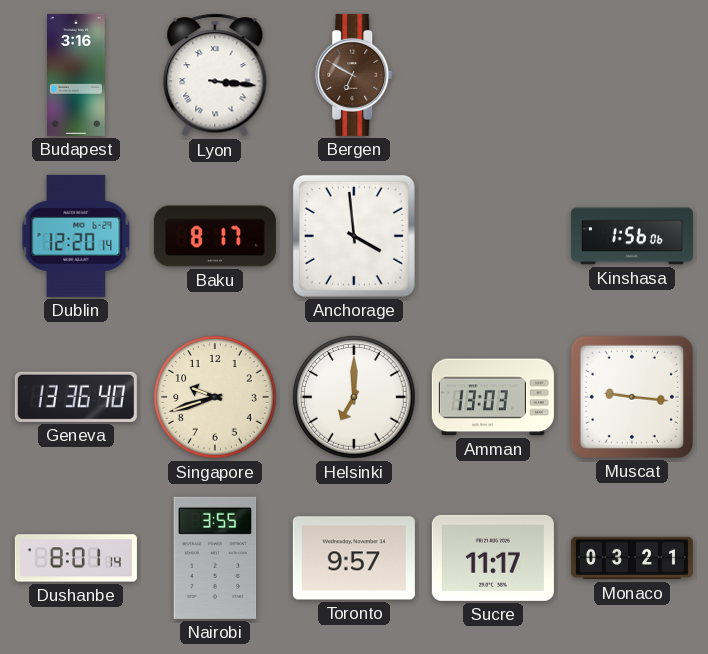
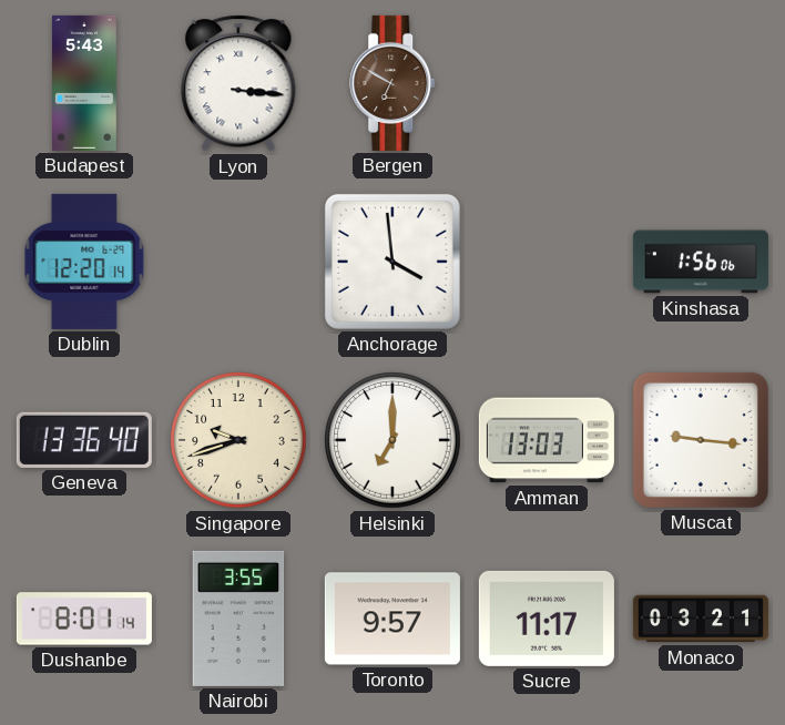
Budapest: 3:16 -> 5:43 (85, 83)
Baku: 8:17 -> none (215, 236)
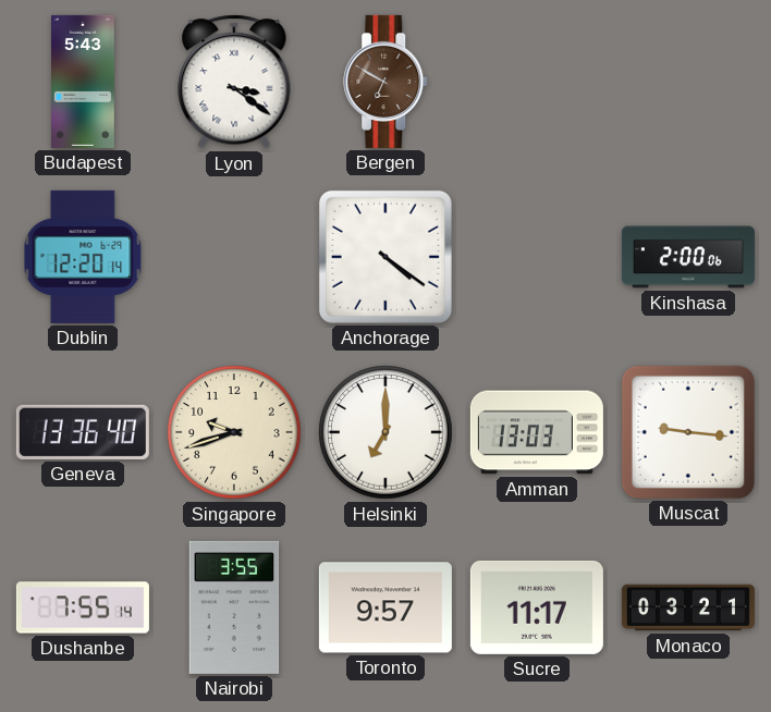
Lyon: 3:16 -> 3:21 (234, 82)
Anchorage: 3:59 -> 4:21 (385, 257)
Kinshasa: 1:56 -> 2:00 (688, 257)
Dushanbe: 8:01 -> 7:55 (83, 607)
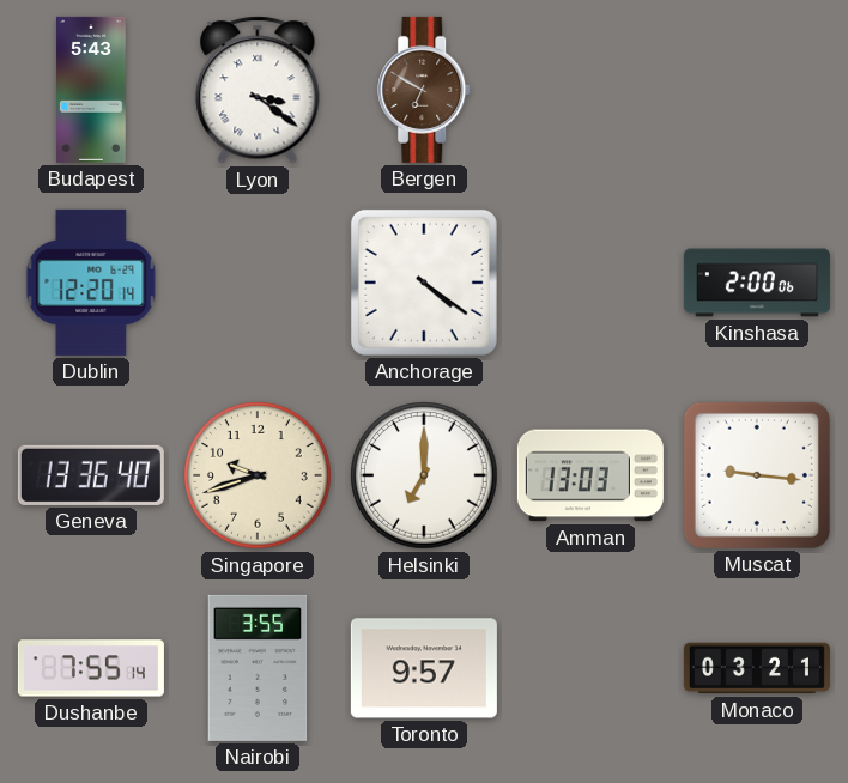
Sucre: 11:17 -> none (537, 607)
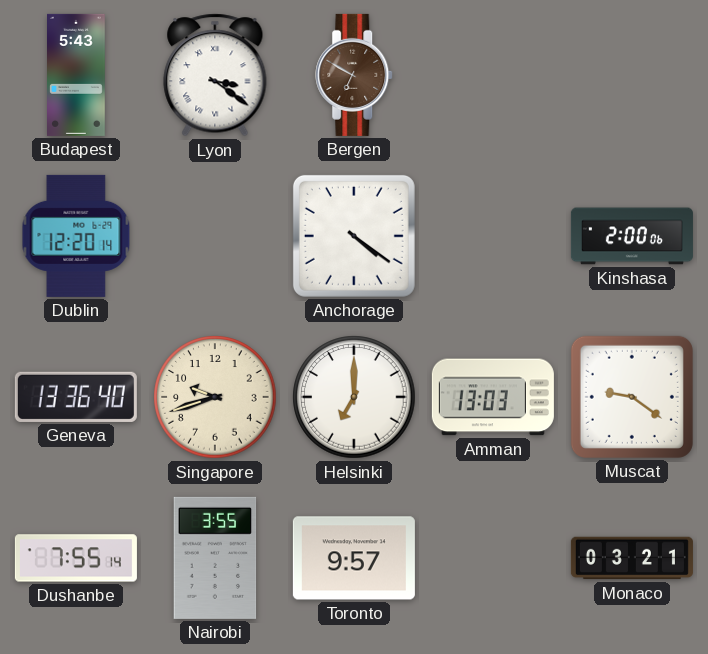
Muscat: 9:16 -> 9:21 (632, 397)
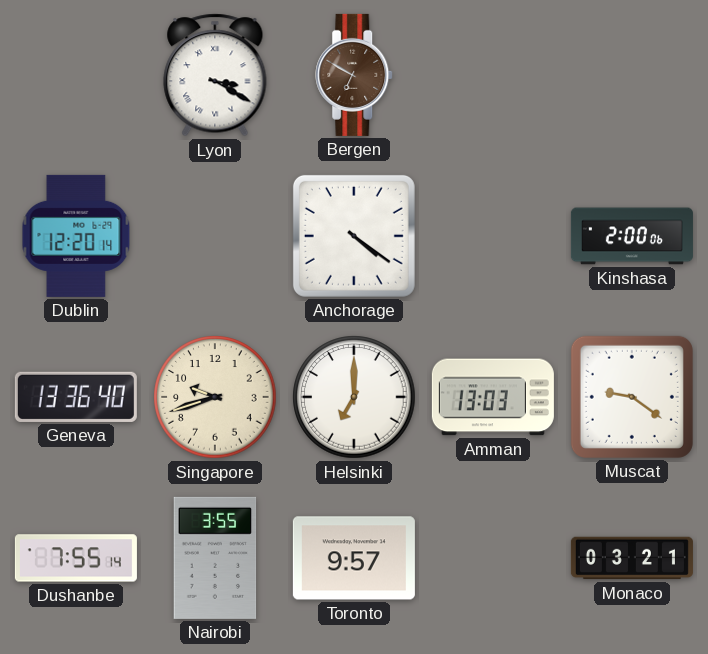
Budapest: 5:43 -> none (77, 75)
Lyon: 3:21 -> 3:20 (215, 75)
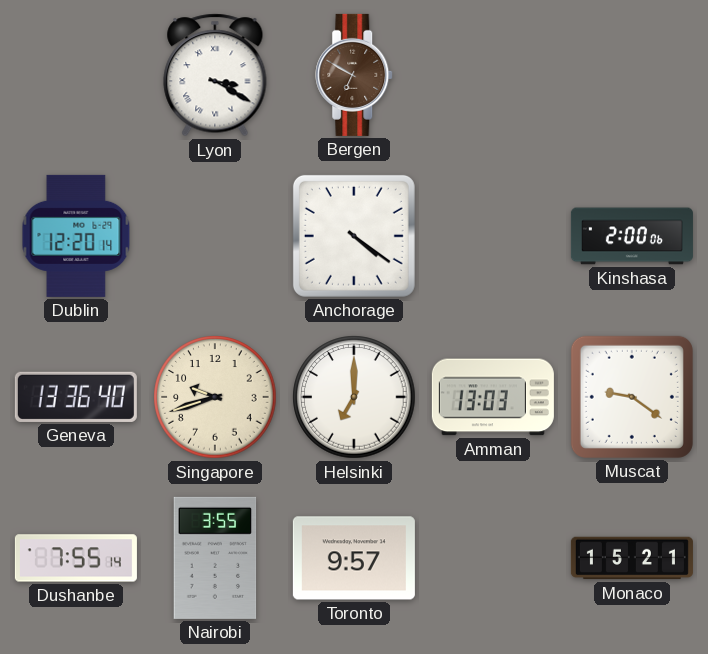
Monaco: 03:21 -> 15:21 (632, 558)
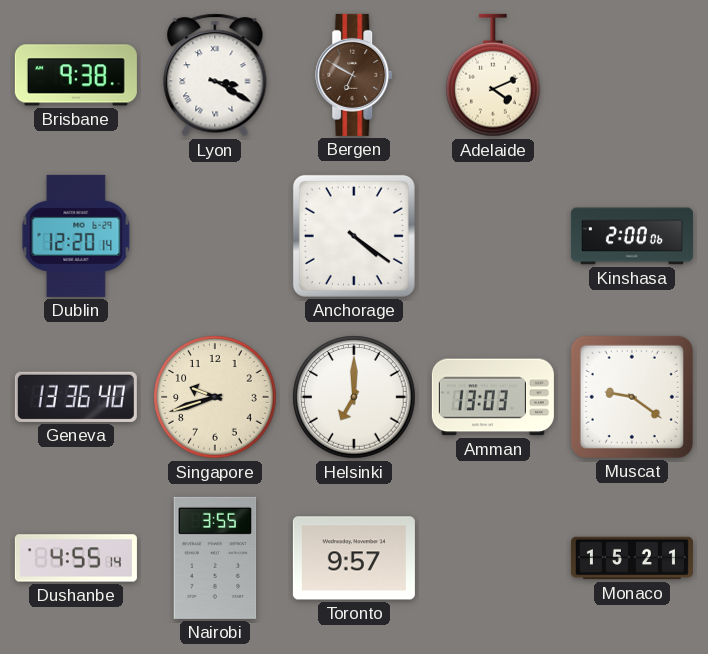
Brisbane: none -> 9:38 (76, 75)
Adelaide: none -> 4:11 (494, 75)
Dushanbe: 7:55 -> 4:55 (76, 558)
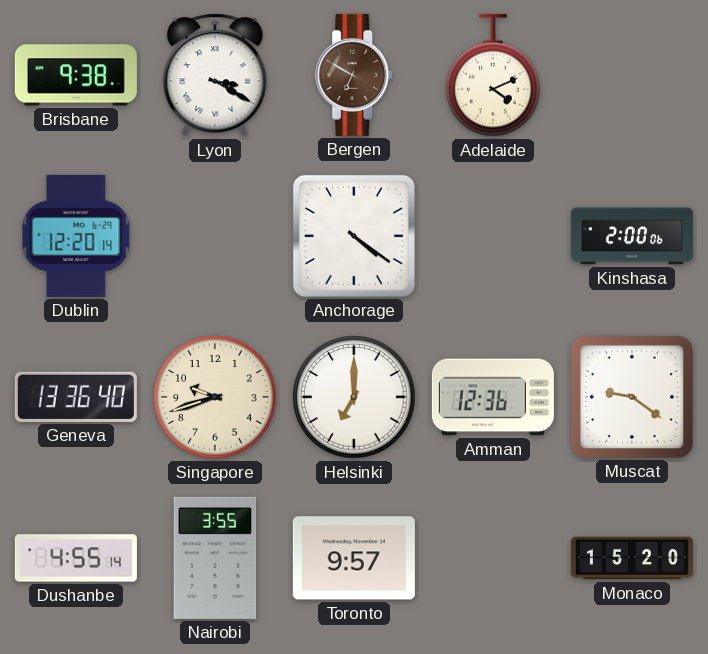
Amman: 13:03 -> 12:36 (493, 397)
Monaco: 15:21 -> 15:20 (632, 558)
